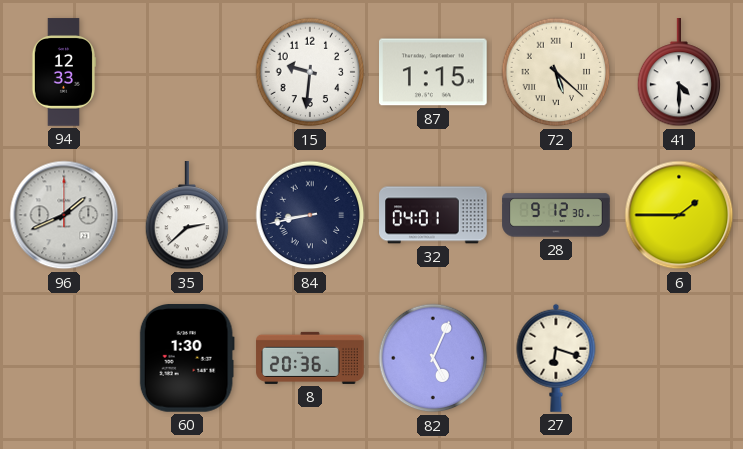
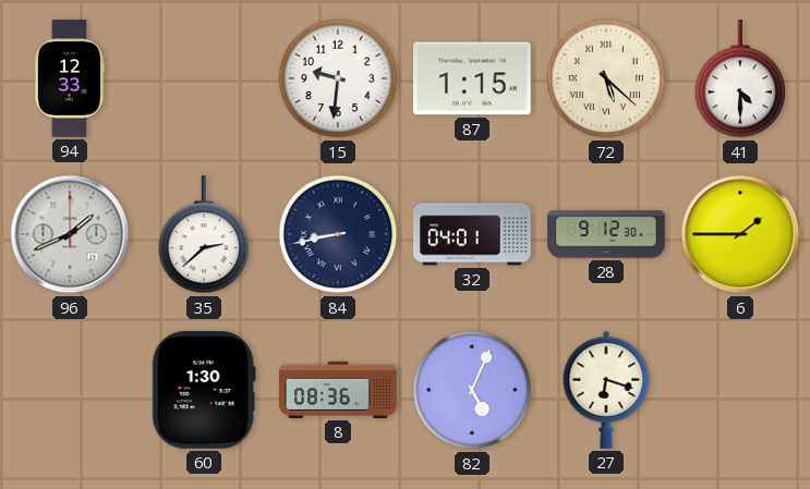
8: 20:36 -> 08:36 (338, 390)
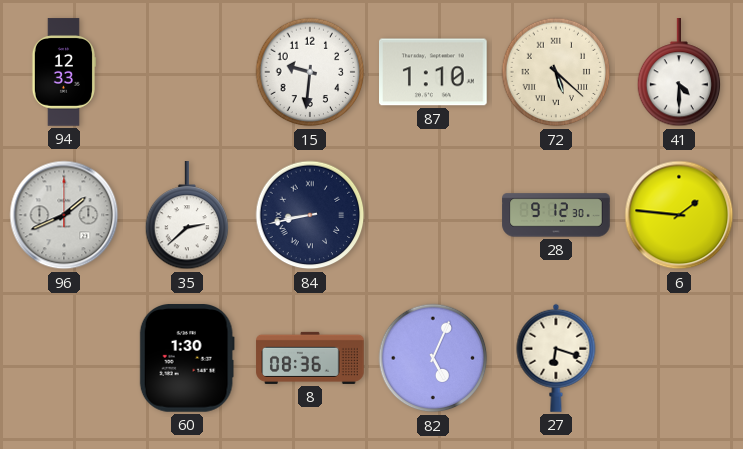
87: 1:15 -> 1:10 (434, 72)
32: 04:01 -> none (472, 234)
6: 1:45 -> 1:46 (679, 215)
